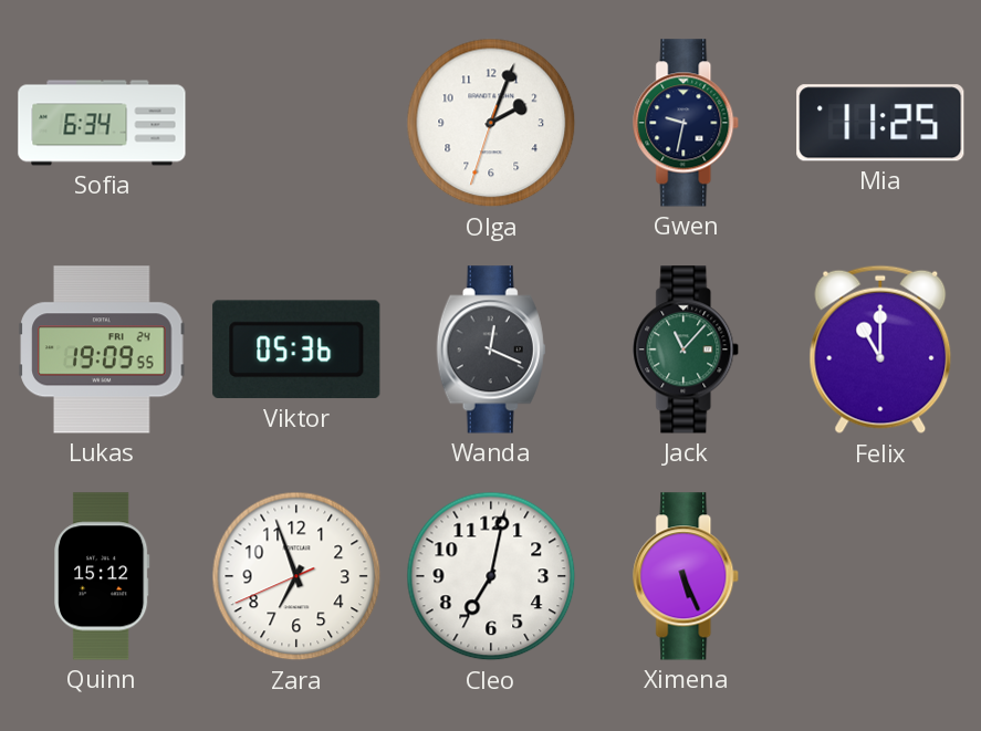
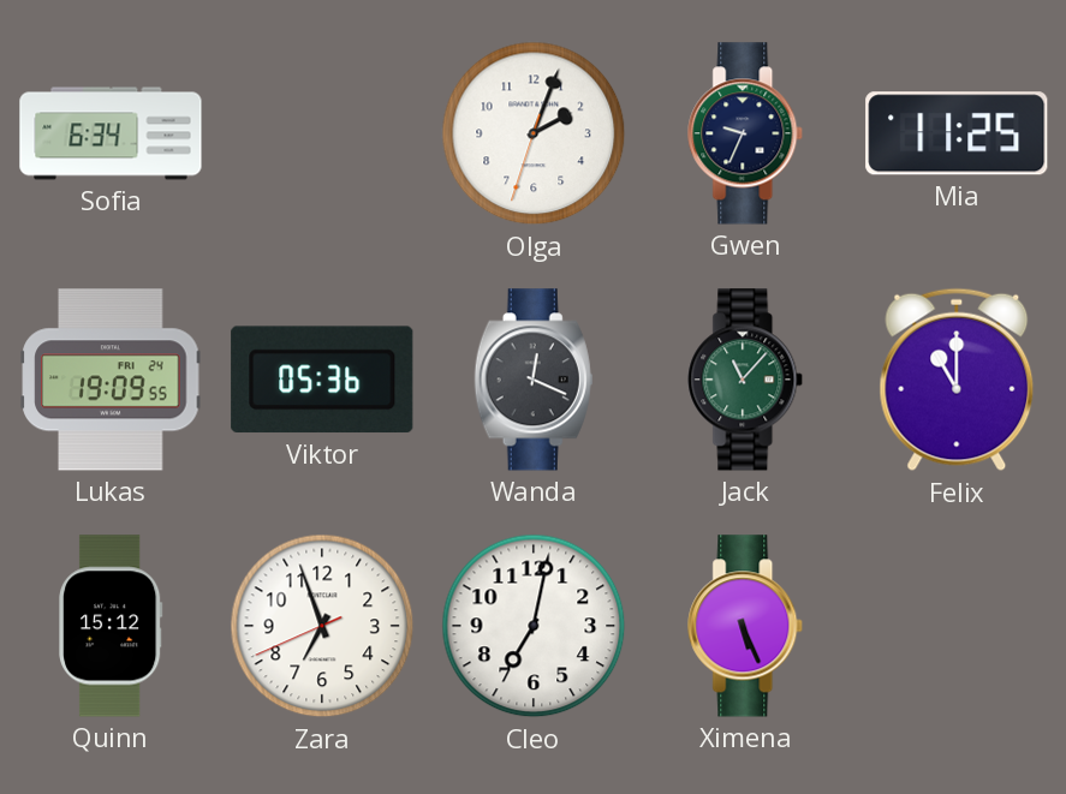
Gwen: 9:32 -> 9:34 (746, 133)
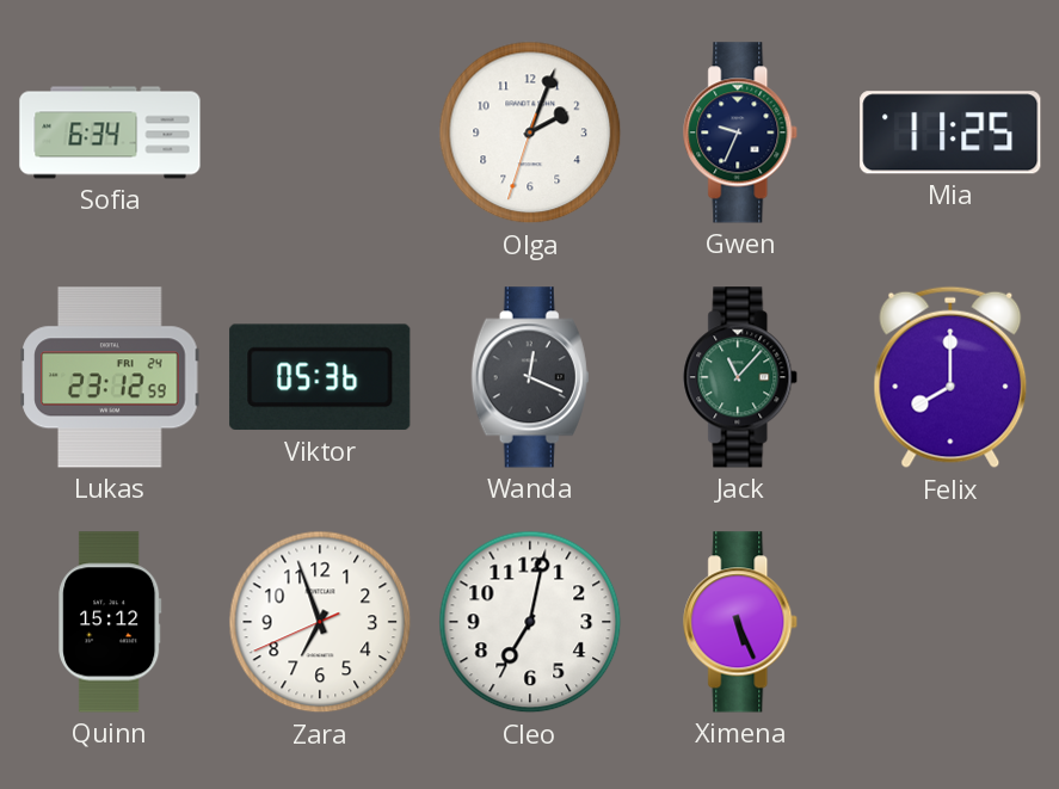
Lukas: 19:09 -> 23:12 (110, 377)
Felix: 11:00 -> 8:00 (950, 377)
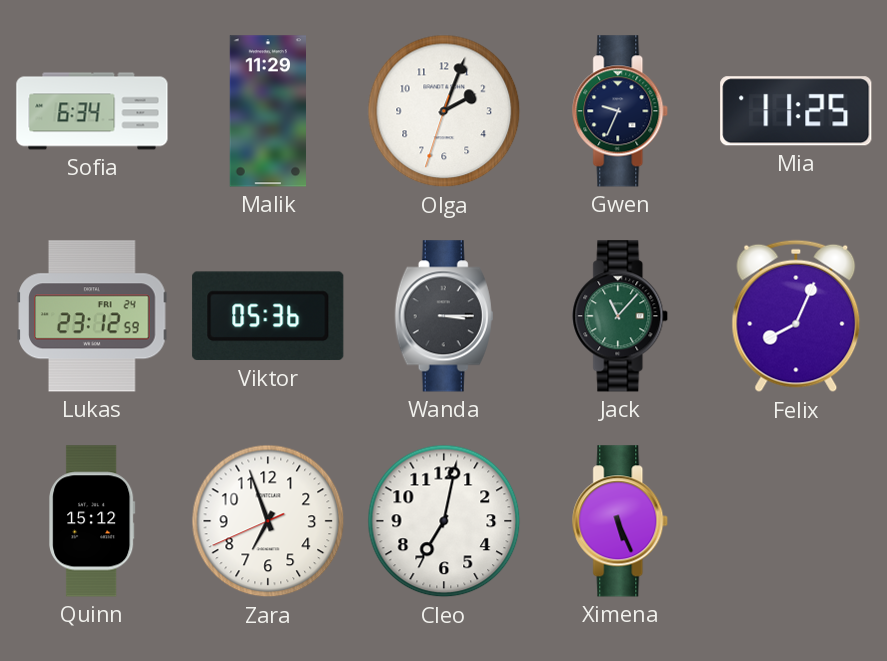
Malik: none -> 11:29 (267, 111)
Wanda: 12:19 -> 3:15 (444, 316)
Felix: 8:00 -> 8:04 (796, 316)
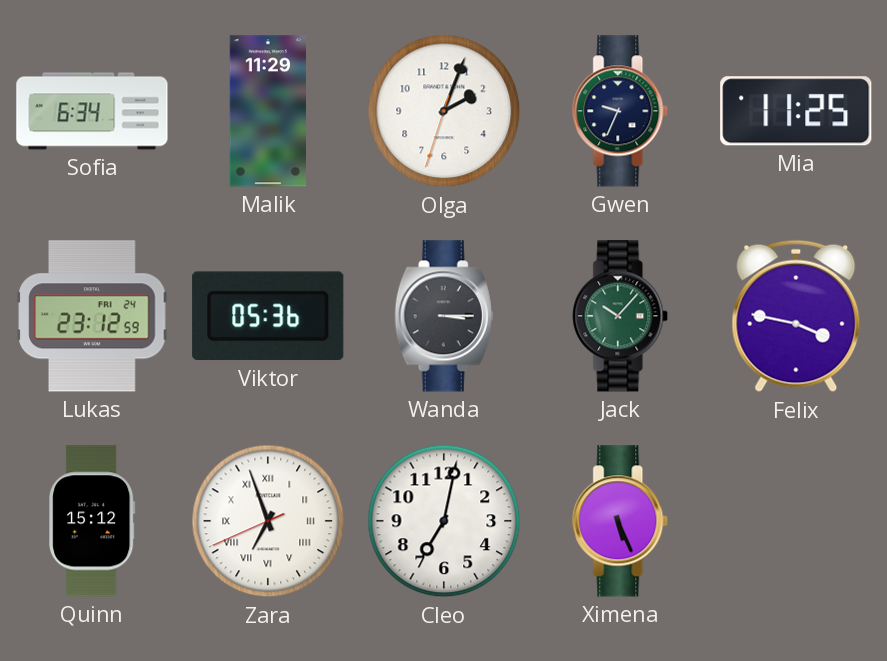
Jack: 11:07 -> 10:07 (621, 316)
Felix: 8:04 -> 3:47 (796, 316)
Zara numerals: Arabic -> Roman (268, 521)
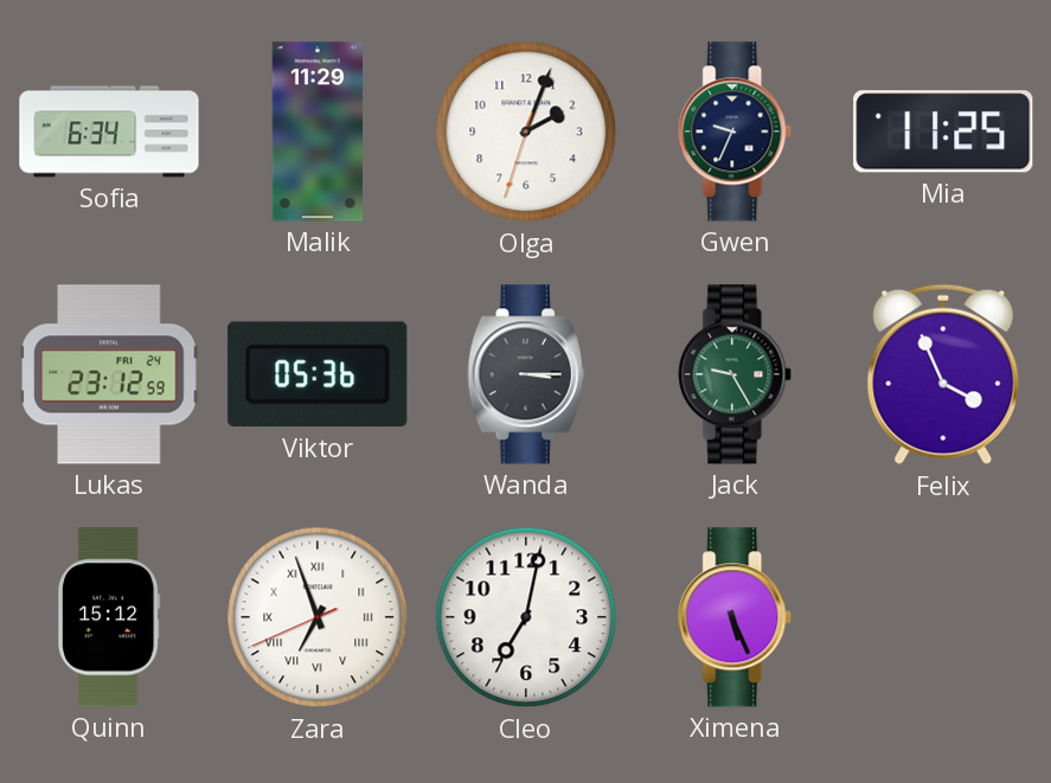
Jack: 10:07 -> 9:25 (736, 374)
Felix: 3:47 -> 3:56 (943, 374)
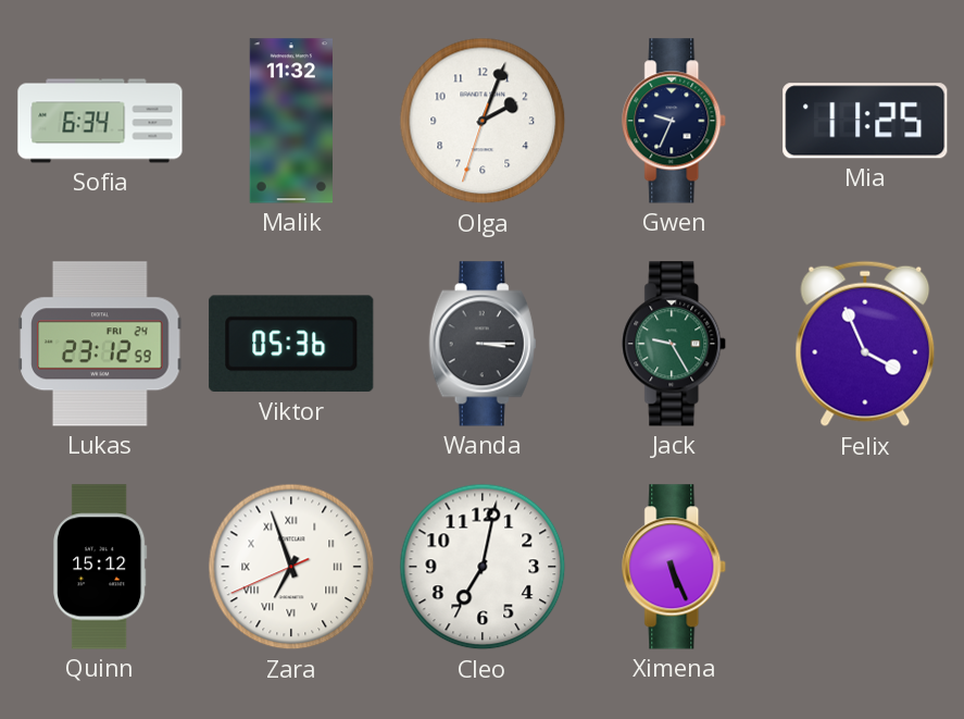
Malik: 11:29 -> 11:32 (290, 121)
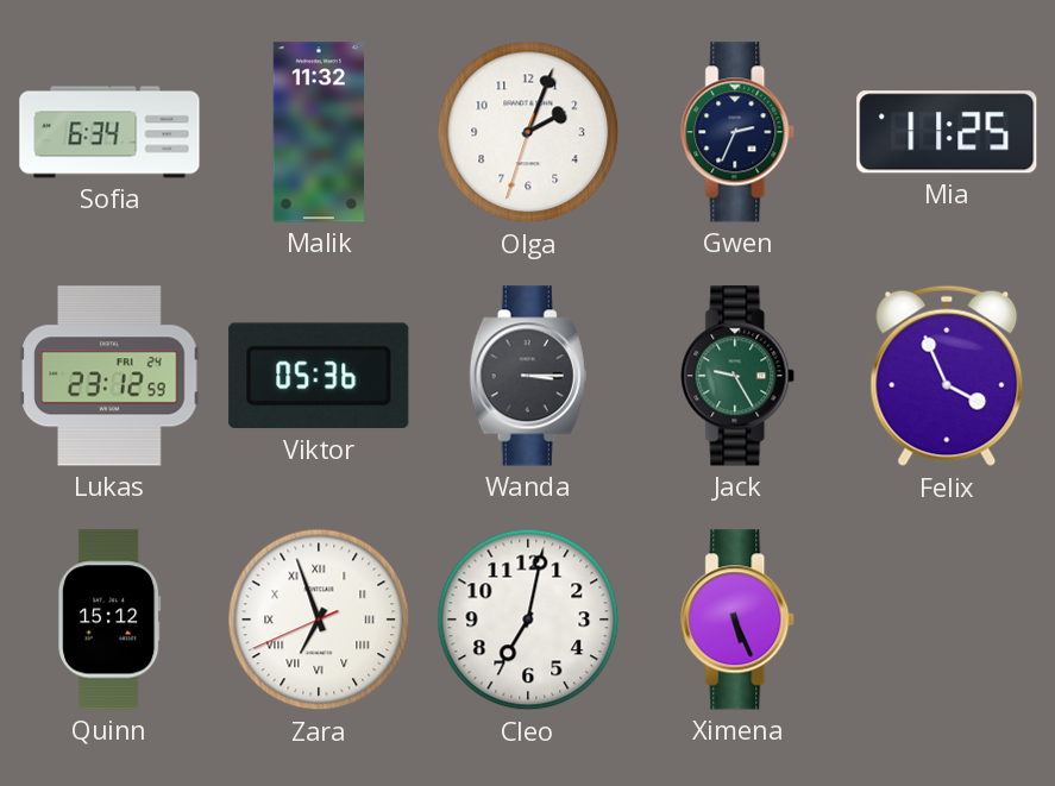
Gwen: 9:34 -> 2:34 (739, 132)
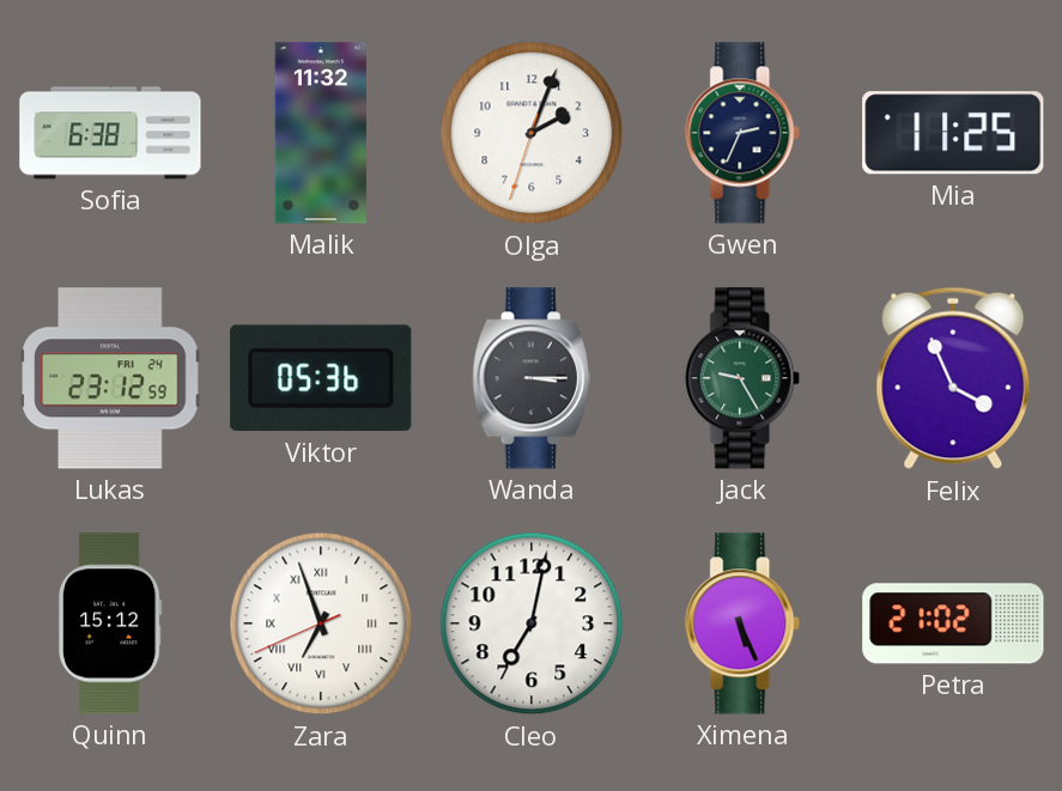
Sofia: 6:34 -> 6:38 (110, 133)
Petra: none -> 21:02 (953, 623)
